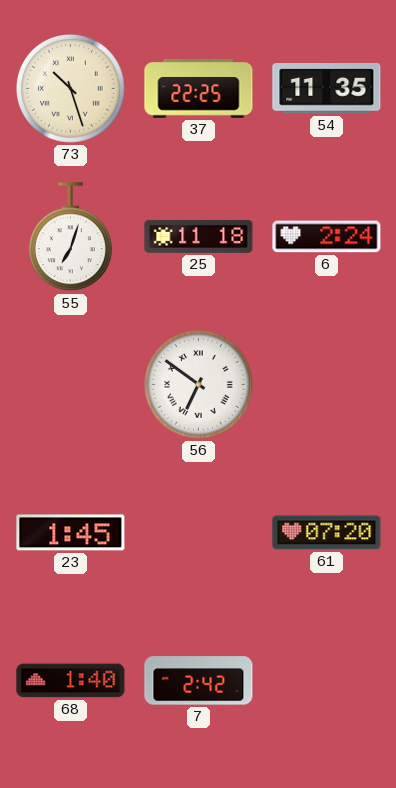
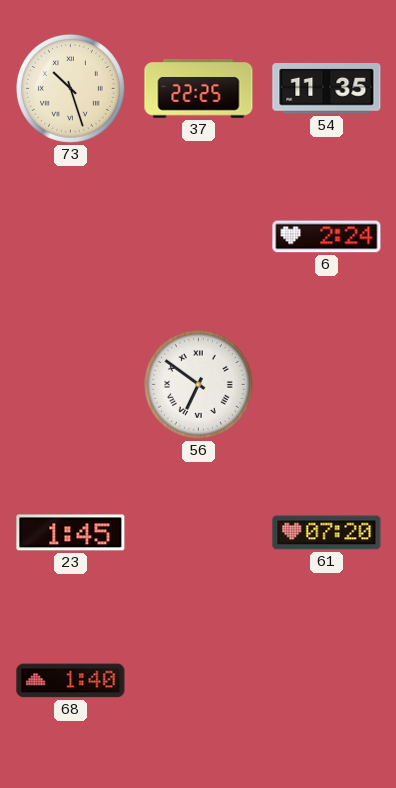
55: 7:03 -> none (70, 237)
25: 11:18 -> none (199, 236)
7: 2:42 -> none (199, 681)
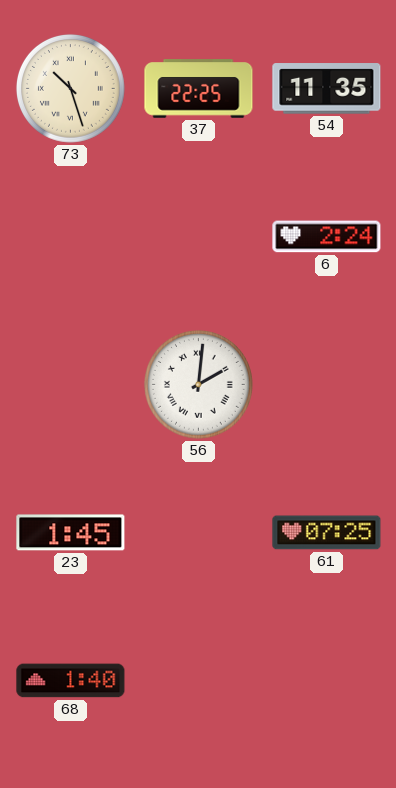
56: 6:51 -> 2:01 (198, 384)
61: 07:20 -> 07:25 (327, 533)
